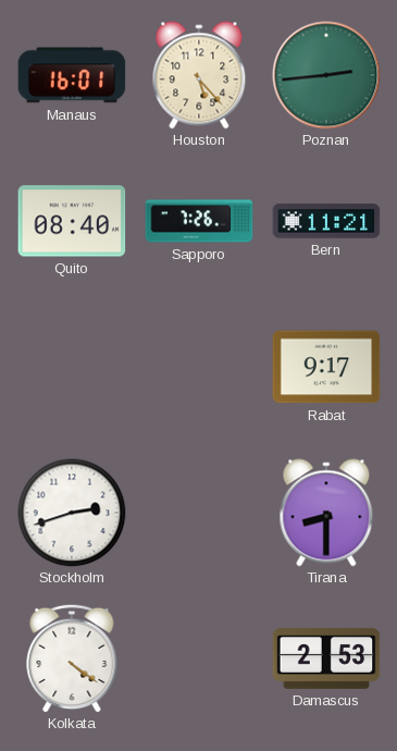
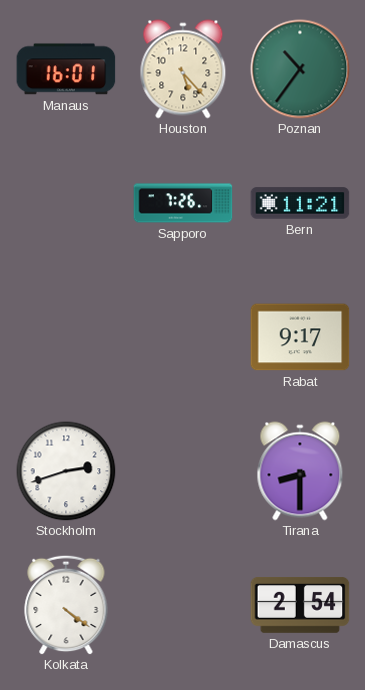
Poznan: 2:44 -> 10:36 (300, 69)
Quito: 08:40 -> none (72, 221)
Damascus: 2:53 -> 2:54 (300, 606)
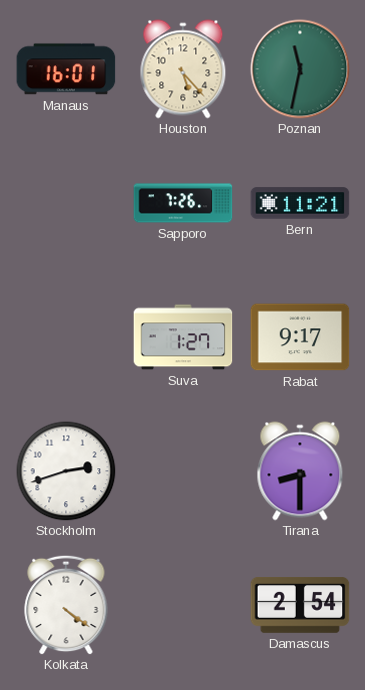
Poznan: 10:36 -> 11:32 (300, 69)
Suva: none -> 1:27 (183, 337)
